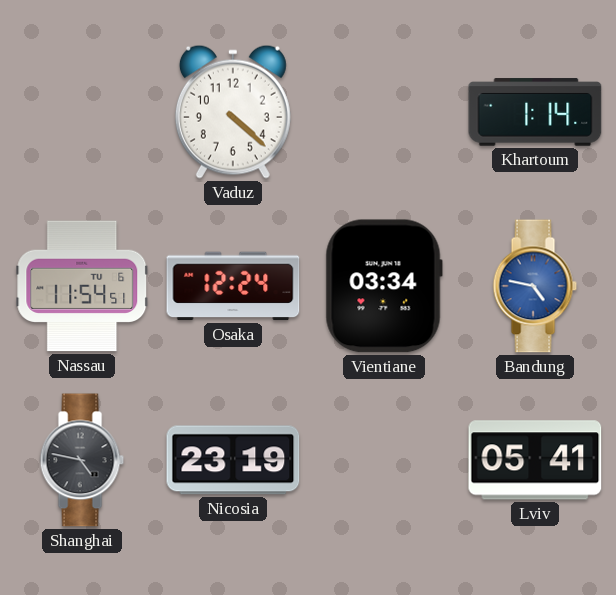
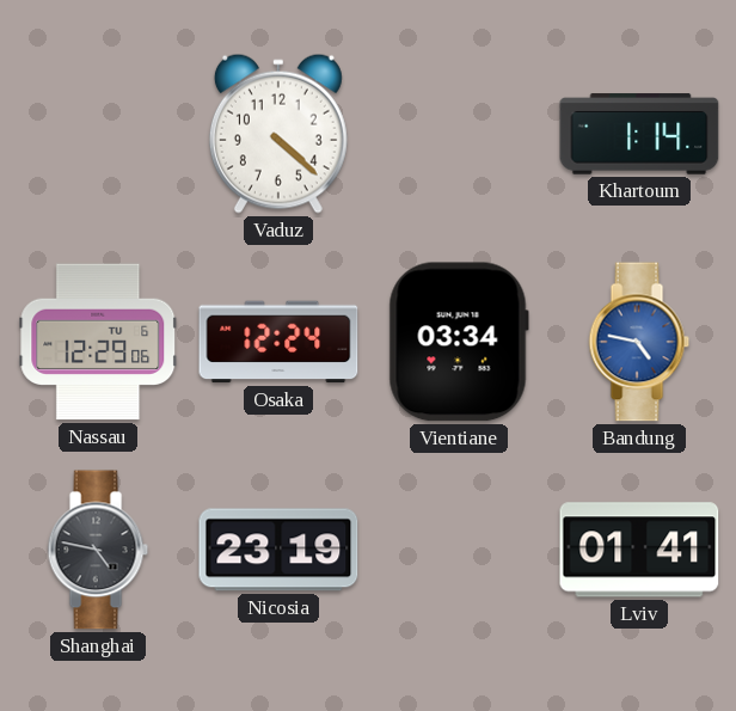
Nassau: 11:54 -> 12:29 (98, 342)
Lviv: 05:41 -> 01:41 (639, 550)
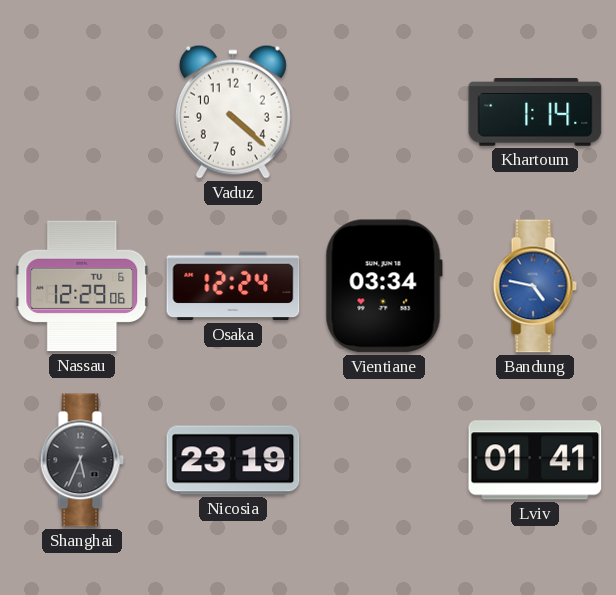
Shanghai: 4:47 -> 5:34 (82, 460)
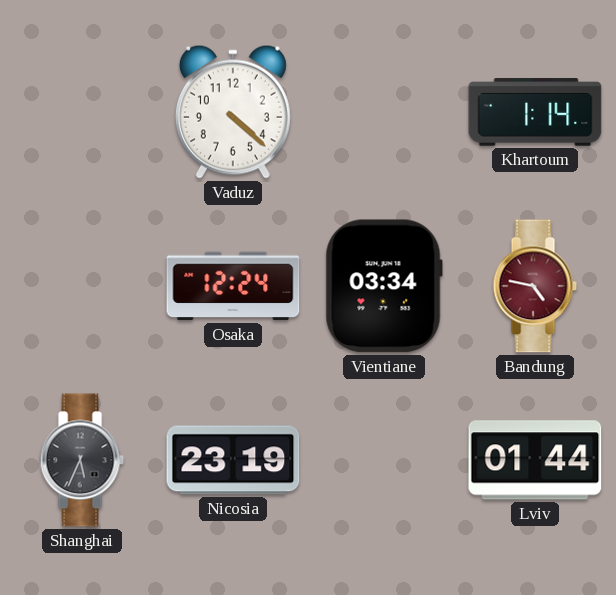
Nassau: 12:29 -> none (82, 286)
Bandung dial: blue -> burgundy (535, 286)
Lviv: 01:41 -> 01:44 (535, 460)
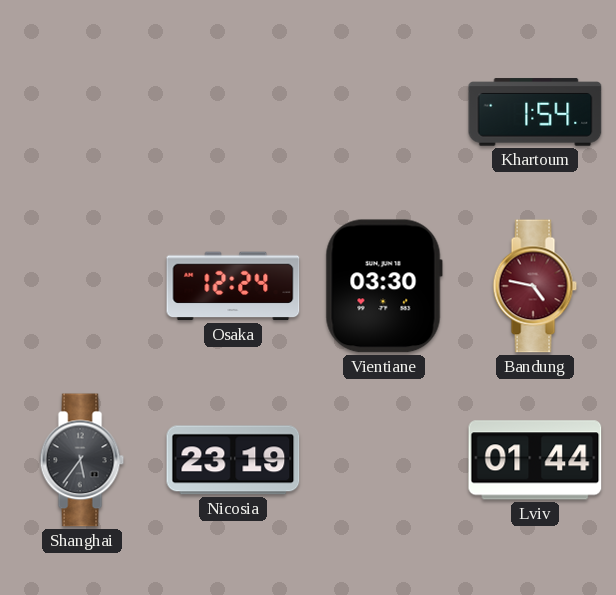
Vaduz: 4:22 -> none (233, 112)
Khartoum: 1:14 -> 1:54 (535, 112)
Vientiane: 03:34 -> 03:30 (384, 286)
Shanghai: 5:34 -> 5:36 (82, 460)
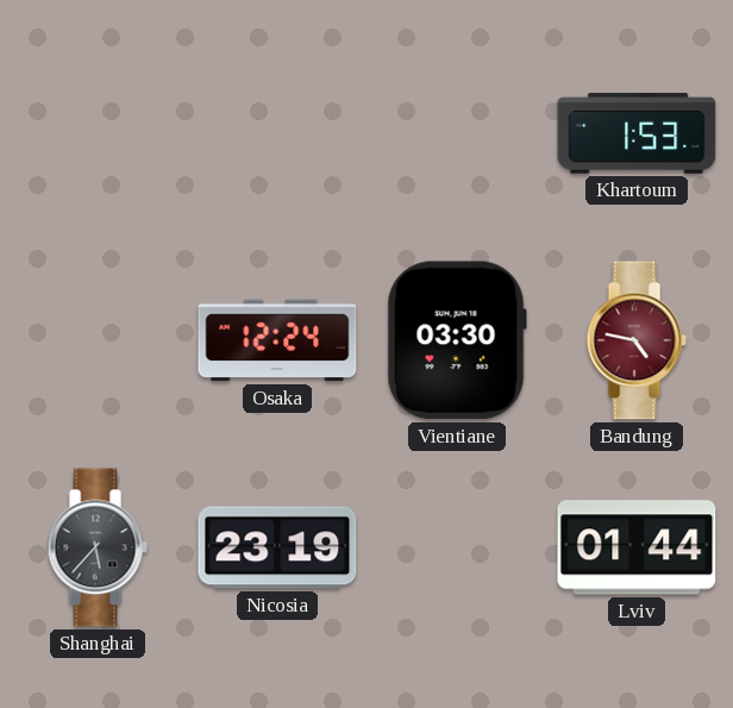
Khartoum: 1:54 -> 1:53 (637, 133)
Shanghai: 5:36 -> 5:37 (98, 547)
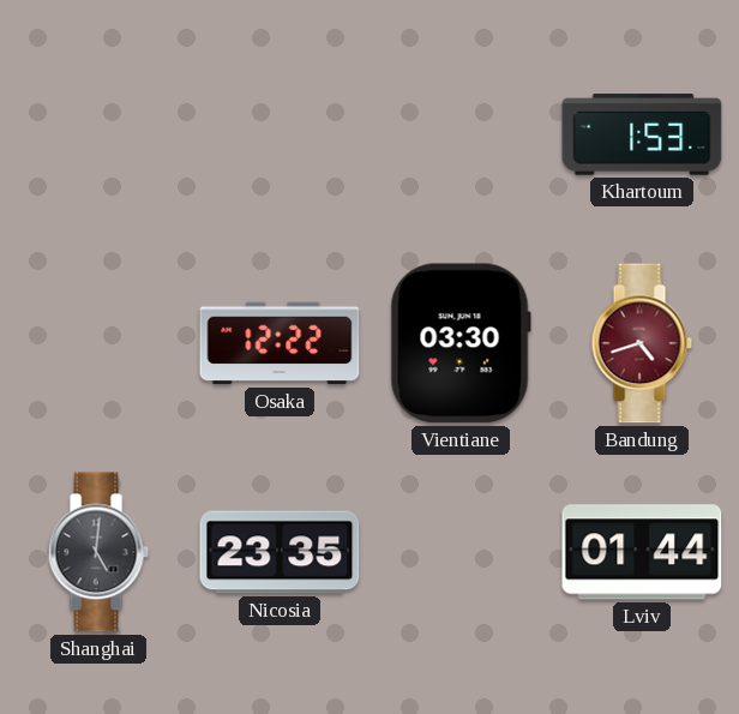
Osaka: 12:24 -> 12:22 (280, 343)
Bandung: 4:47 -> 4:42 (642, 343)
Shanghai: 5:37 -> 5:01 (98, 552)
Nicosia: 23:19 -> 23:35 (280, 552)
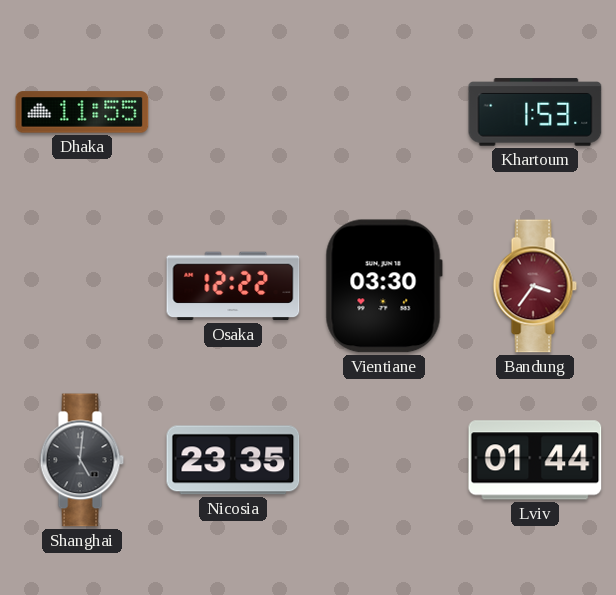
Dhaka: none -> 11:55 (82, 112)
Bandung: 4:42 -> 3:36 (535, 286)
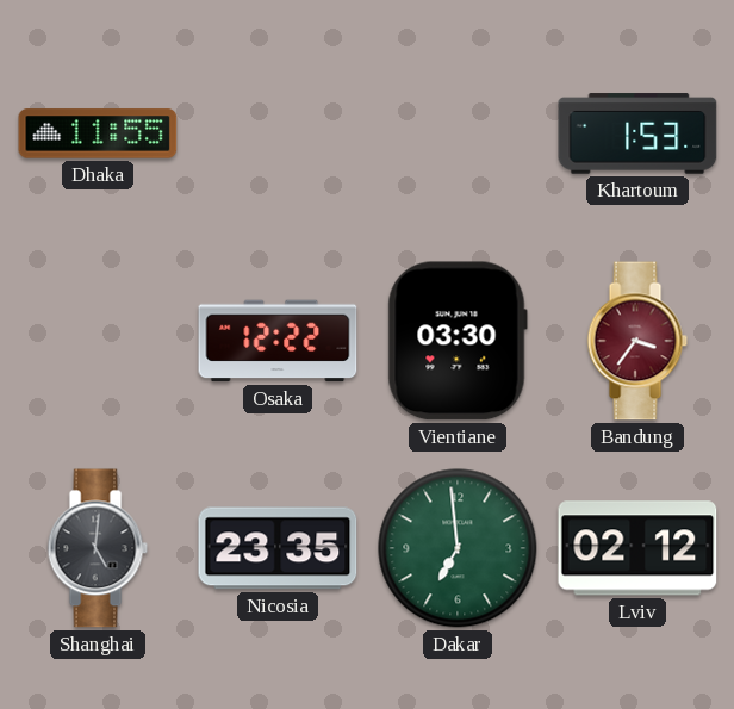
Dakar: none -> 6:59 (458, 548)
Lviv: 01:44 -> 02:12 (637, 548)
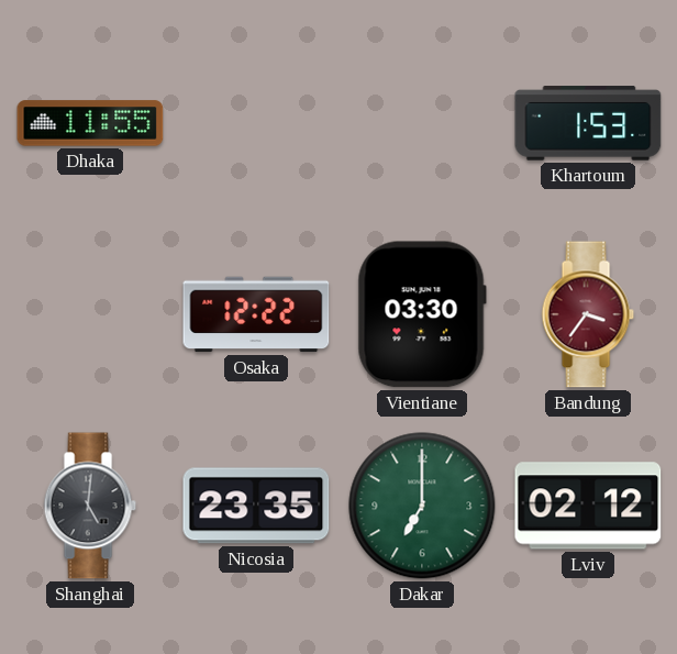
Dakar: 6:59 -> 7:00 (422, 506)
